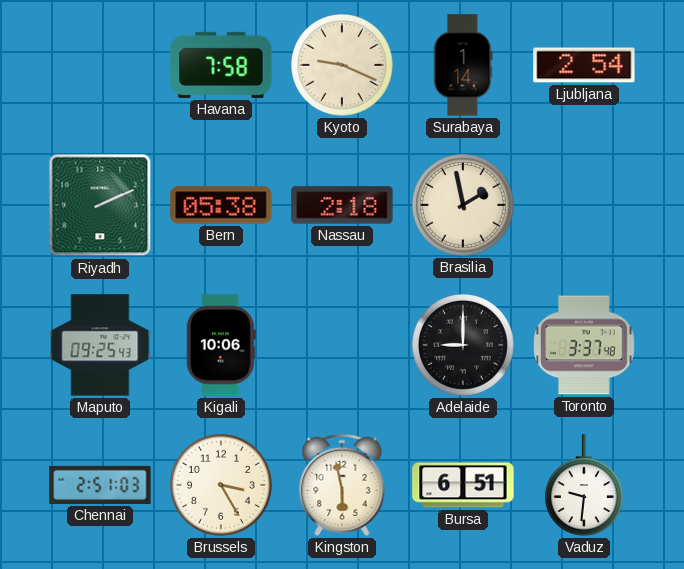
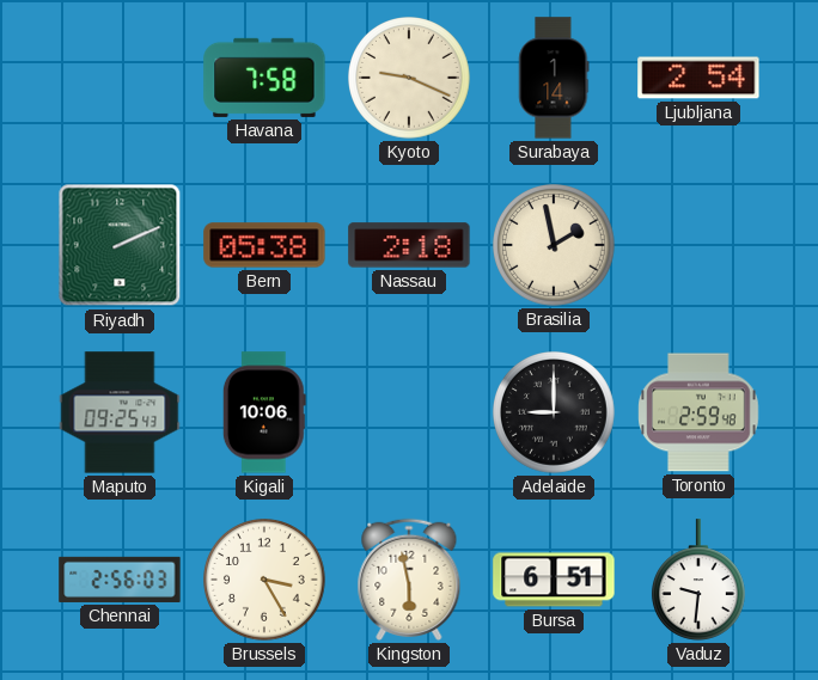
Toronto: 3:37 -> 2:59 (698, 412)
Chennai: 2:51 -> 2:56 (120, 580)
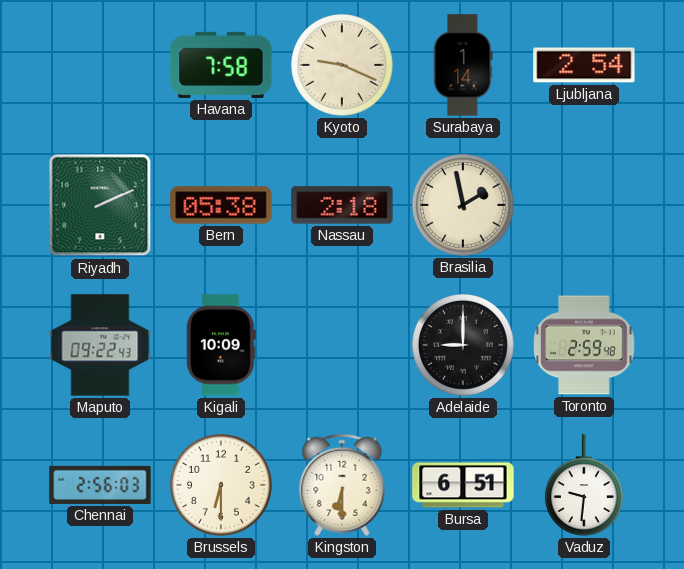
Maputo: 09:25 -> 09:22 (100, 345)
Kigali: 10:06 -> 10:09 (221, 345)
Brussels: 3:25 -> 6:30 (222, 486)
Kingston: 5:58 -> 6:30 (342, 485)
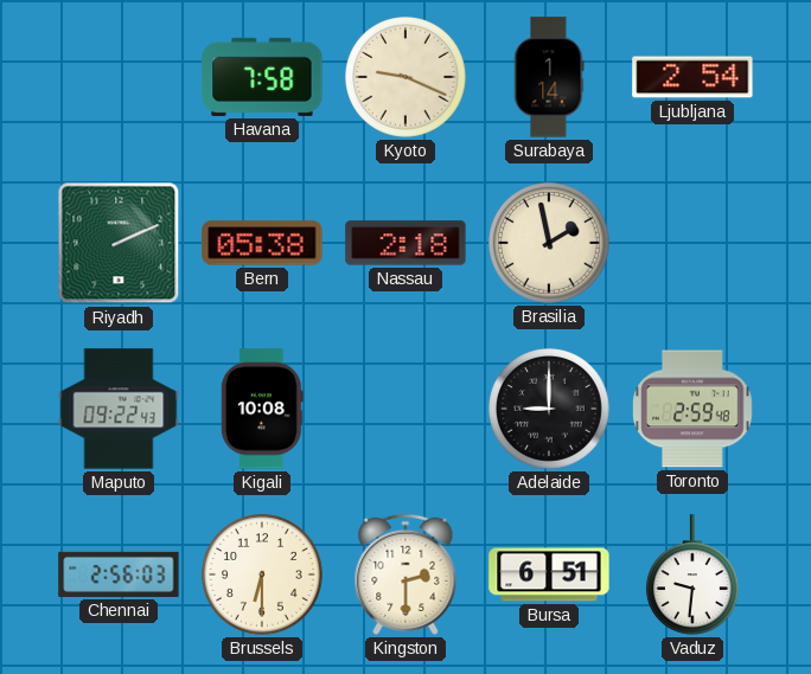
Kigali: 10:09 -> 10:08 (262, 409)
Kingston: 6:30 -> 2:30 (405, 574)
